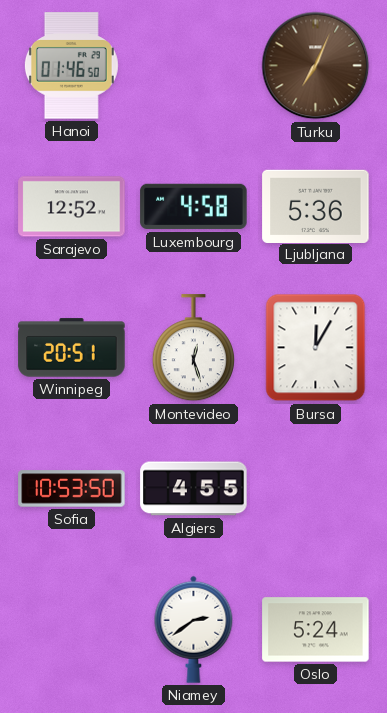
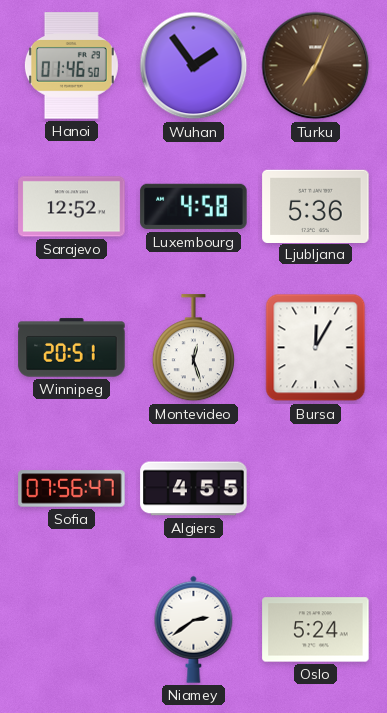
Wuhan: none -> 1:54 (194, 66)
Sofia: 10:53 -> 07:56 (72, 489)
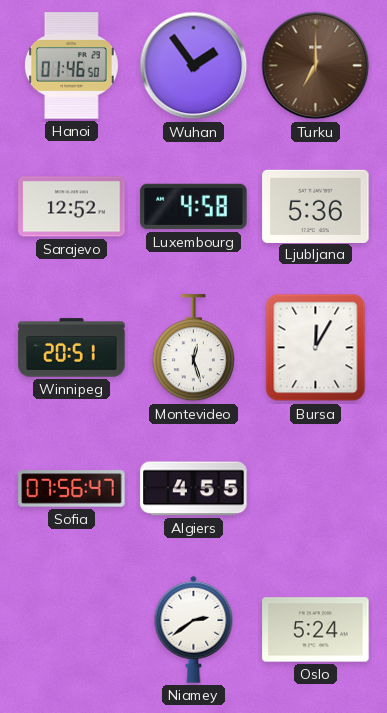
Turku: 7:04 -> 7:00 (316, 66)
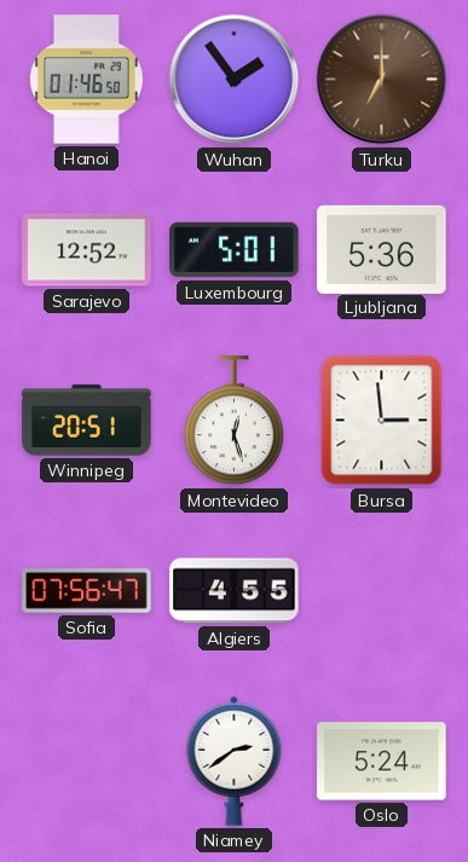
Luxembourg: 4:58 -> 5:01 (235, 250)
Bursa: 12:05 -> 2:59 (382, 421)
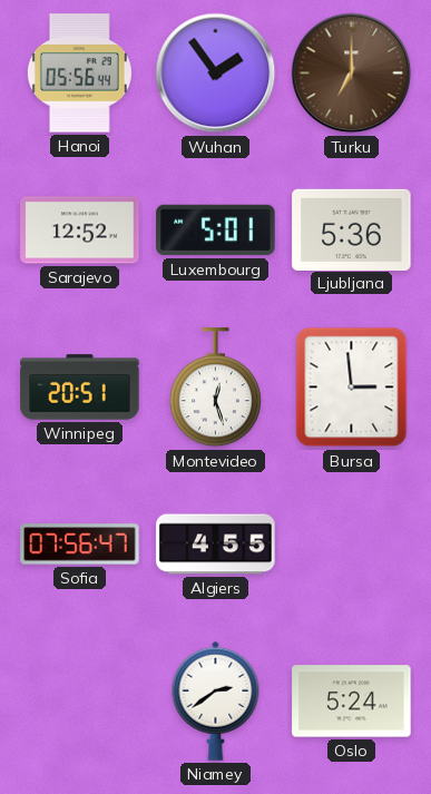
Hanoi: 01:46 -> 05:56 (79, 73)
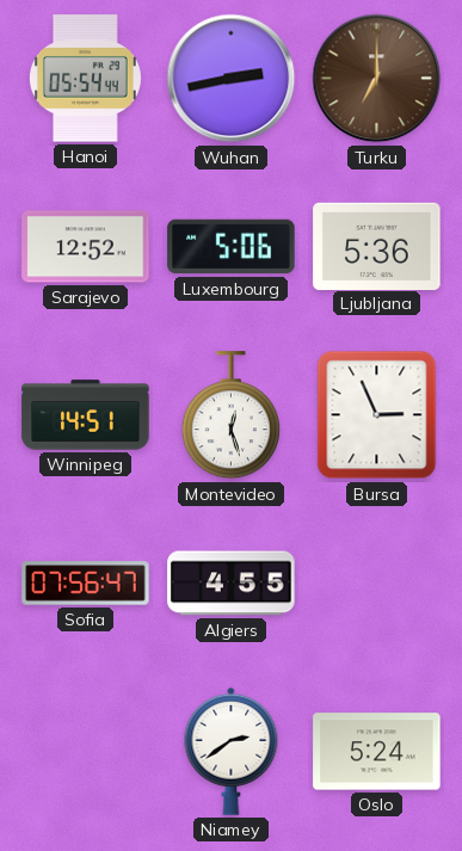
Hanoi: 05:56 -> 05:54 (85, 79)
Wuhan: 1:54 -> 2:43 (232, 79)
Luxembourg: 5:01 -> 5:06 (232, 247)
Winnipeg: 20:51 -> 14:51 (86, 415)
Bursa: 2:59 -> 2:56 (377, 415)
